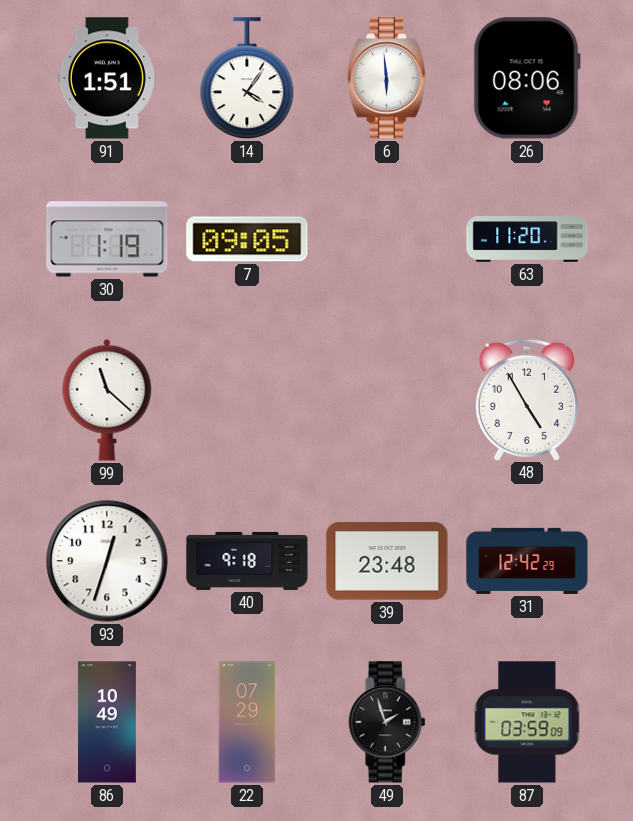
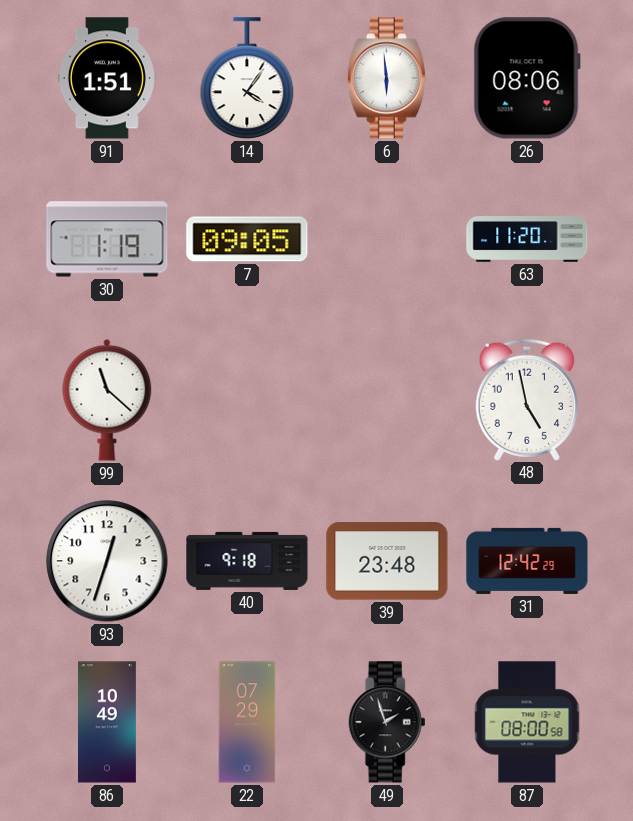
48: 4:55 -> 4:58 (527, 399)
87: 03:59 -> 08:00 (527, 722)
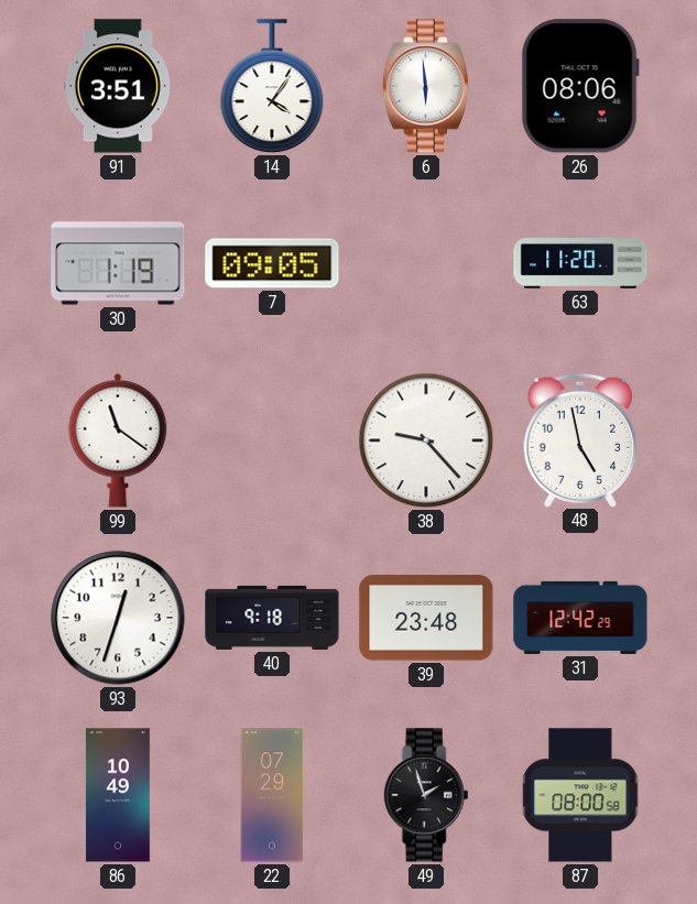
91: 1:51 -> 3:51 (118, 86)
99: 11:22 -> 11:21 (118, 440)
38: none -> 9:23 (426, 440)
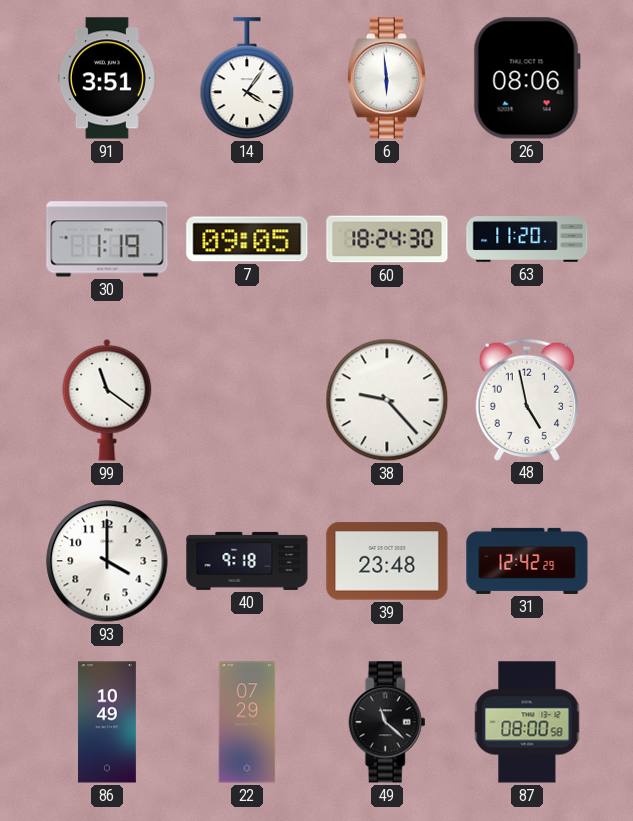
60: none -> 18:24 (387, 239)
93: 12:33 -> 4:00 (107, 561)
49: 1:57 -> 11:22 (387, 722)
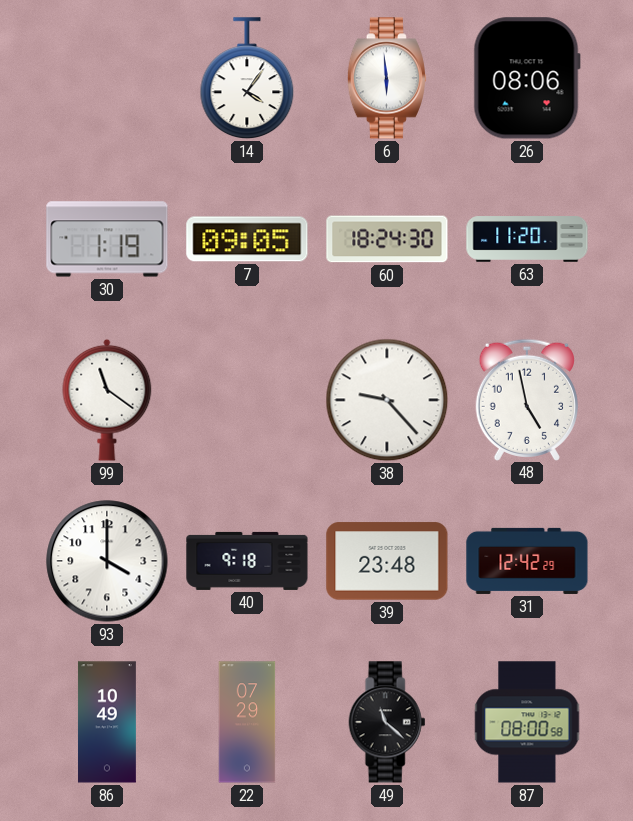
91: 3:51 -> none (107, 78)
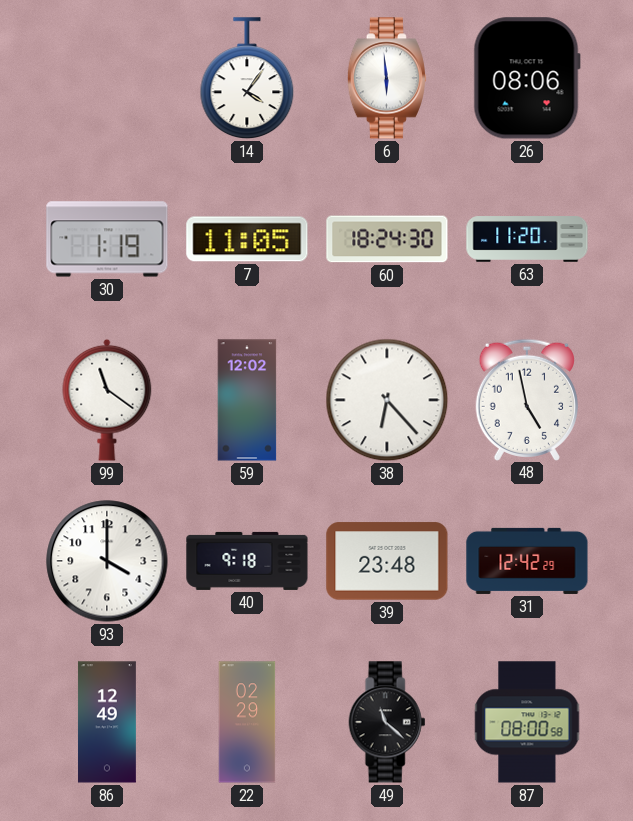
7: 09:05 -> 11:05 (247, 239)
59: none -> 12:02 (247, 400)
38: 9:23 -> 6:23 (387, 400)
86: 10:49 -> 12:49 (107, 722)
22: 07:29 -> 02:29 (247, 722)
